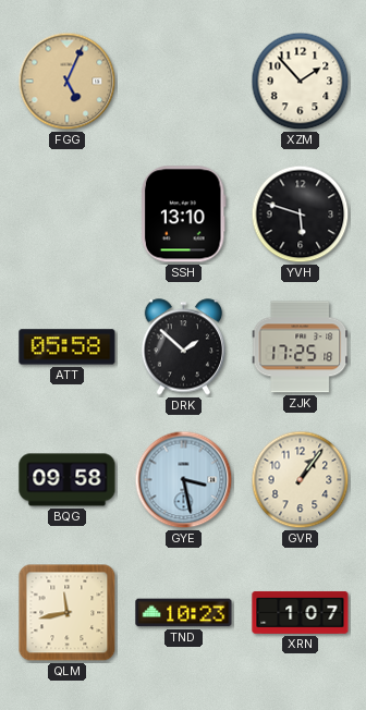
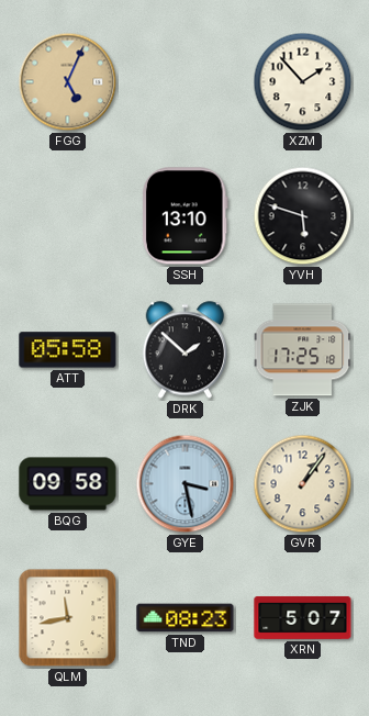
TND: 10:23 -> 08:23 (186, 618)
XRN: 1:07 -> 5:07 (303, 617)
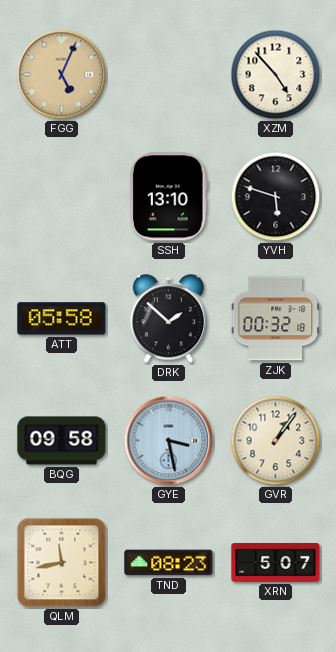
XZM: 1:53 -> 4:53 (276, 75)
ZJK: 17:25 -> 00:32 (276, 319)
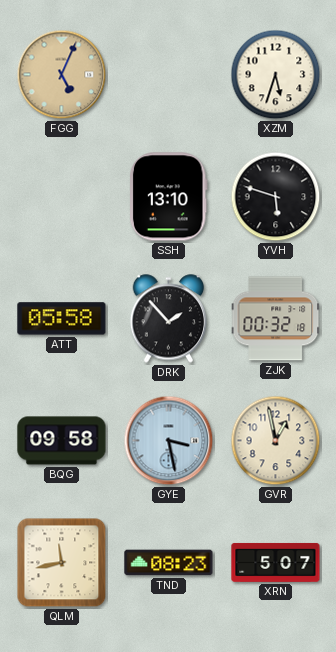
XZM: 4:53 -> 5:33 (276, 75)
DRK: 1:52 -> 1:53 (169, 319)
GVR: 1:06 -> 12:58 (276, 441)
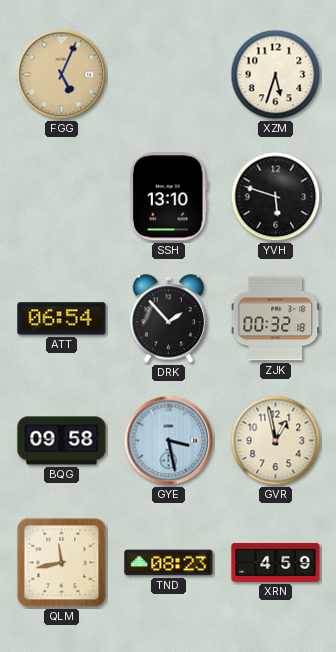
ATT: 05:58 -> 06:54 (62, 319)
XRN: 5:07 -> 4:59 (276, 562)
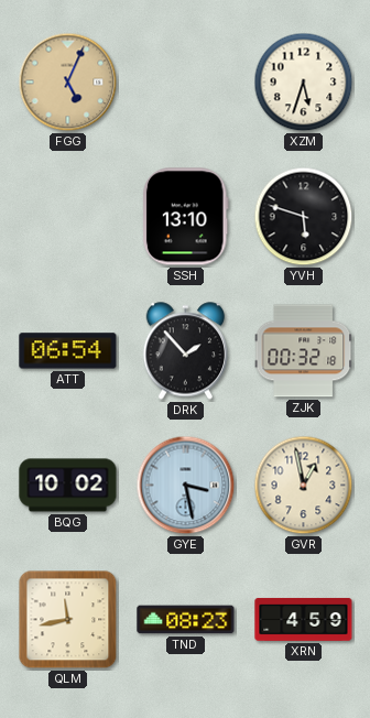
BQG: 09:58 -> 10:02 (68, 486)
